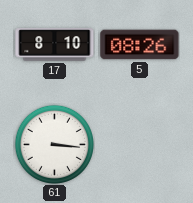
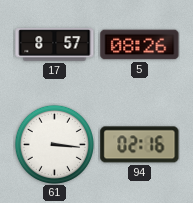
17: 8:10 -> 8:57 (55, 45)
94: none -> 02:16 (140, 145)
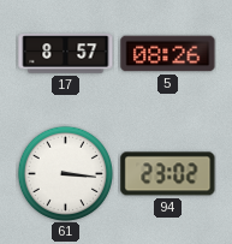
94: 02:16 -> 23:02 (168, 174)
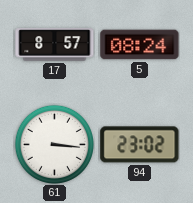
5: 08:26 -> 08:24 (140, 45)
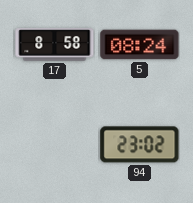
17: 8:57 -> 8:58 (55, 45)
61: 3:16 -> none (54, 144)
